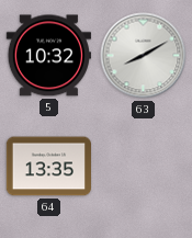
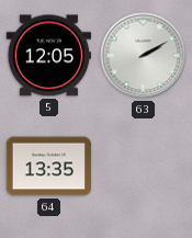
5: 10:32 -> 12:05 (48, 56)
63: 8:10 -> 2:10 (144, 56)
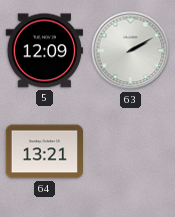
5: 12:05 -> 12:09 (44, 51)
64: 13:35 -> 13:21 (45, 152)
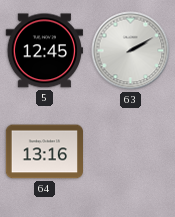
5: 12:09 -> 12:45 (44, 51)
64: 13:21 -> 13:16 (45, 152)
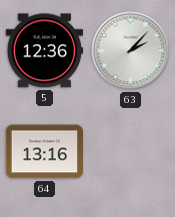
5: 12:45 -> 12:36 (44, 51)
63: 2:10 -> 2:07 (131, 51)
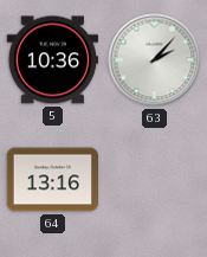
5: 12:36 -> 10:36 (52, 60)
